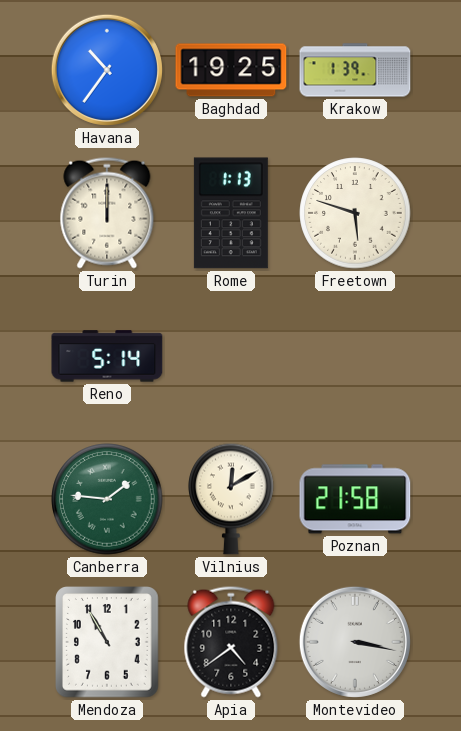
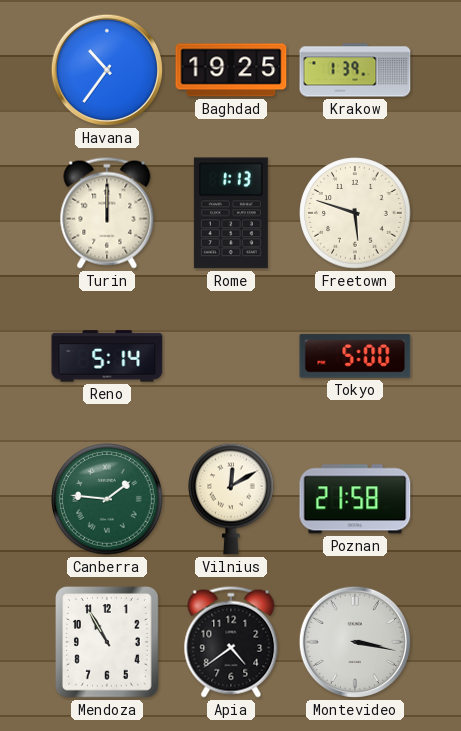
Tokyo: none -> 5:00 (355, 356)
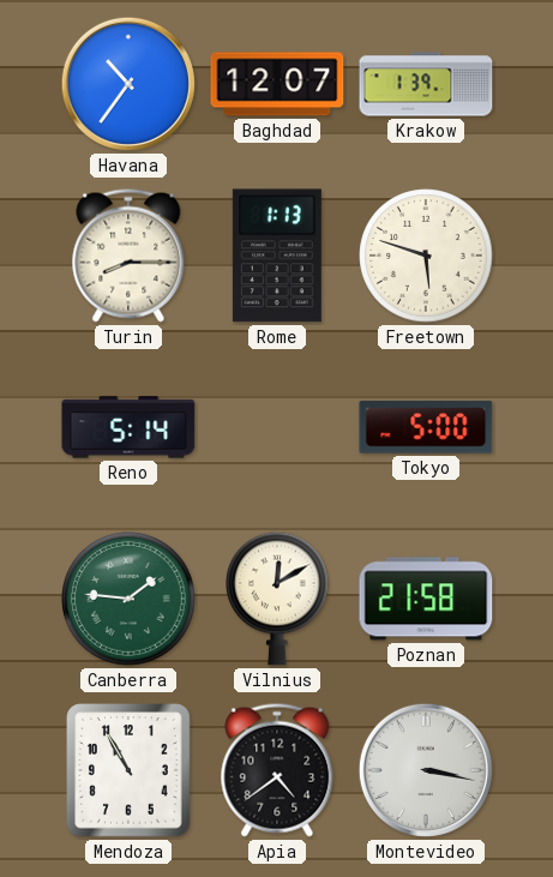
Baghdad: 19:25 -> 12:07 (277, 84)
Turin: 12:00 -> 8:15 (128, 256)
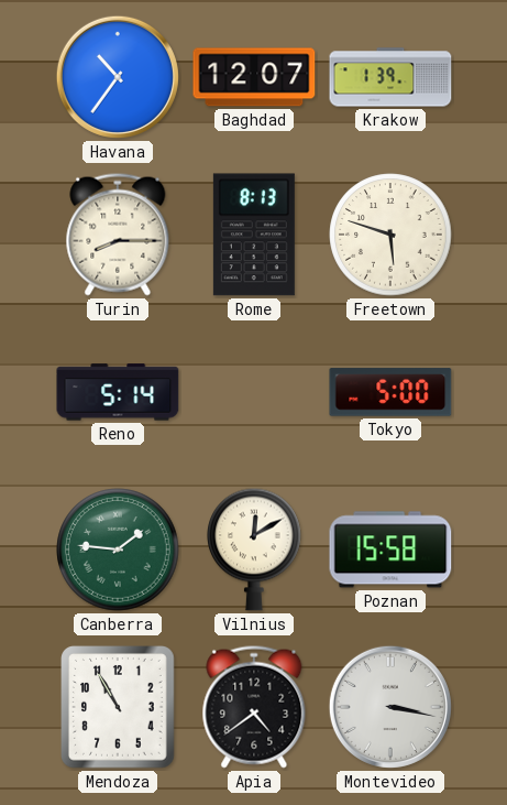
Rome: 1:13 -> 8:13 (254, 235)
Poznan: 21:58 -> 15:58 (390, 550)
